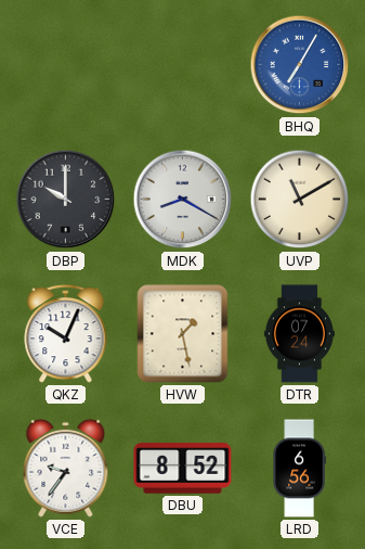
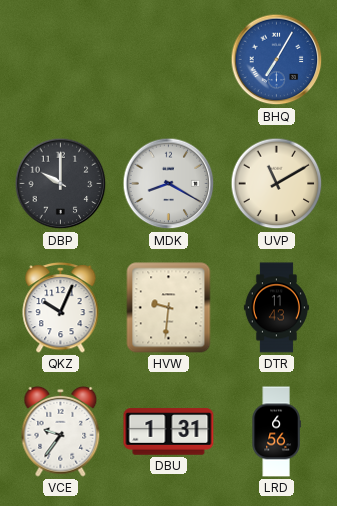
HVW: 1:28 -> 9:31 (169, 308)
DTR: 07:24 -> 11:43 (276, 308)
DBU: 8:52 -> 1:31 (169, 432)
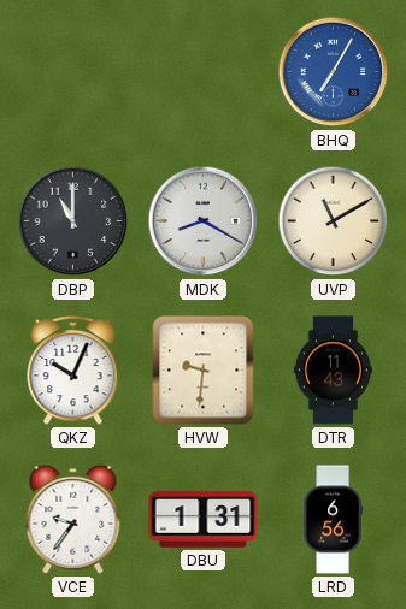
DBP: 10:00 -> 11:00 (73, 221)
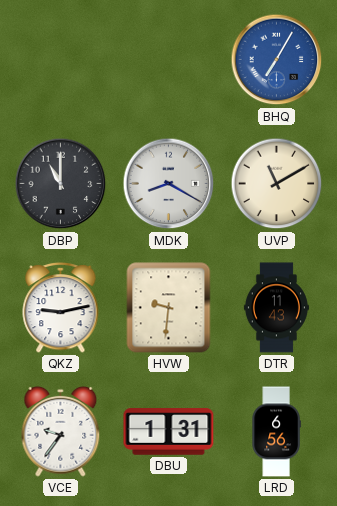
QKZ: 10:04 -> 9:13 (61, 307)
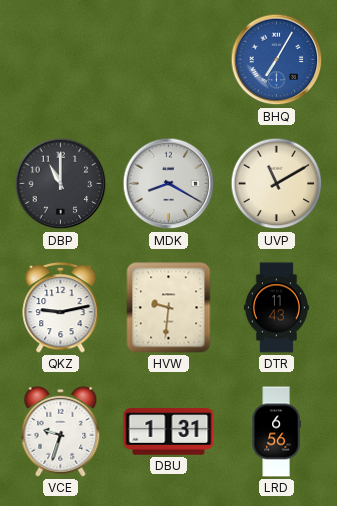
VCE: 9:36 -> 9:33 (61, 431)
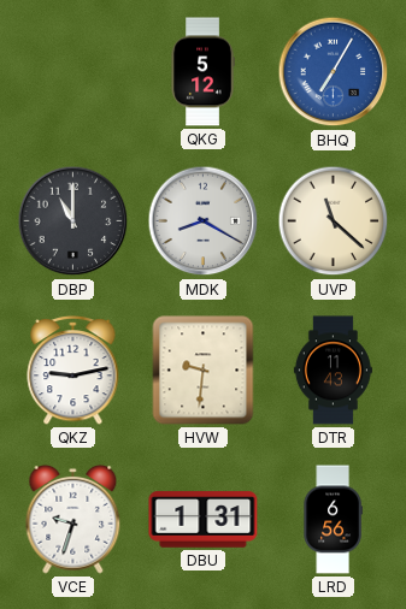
QKG: none -> 5:12 (202, 72)
UVP: 11:10 -> 11:22 (334, 221)
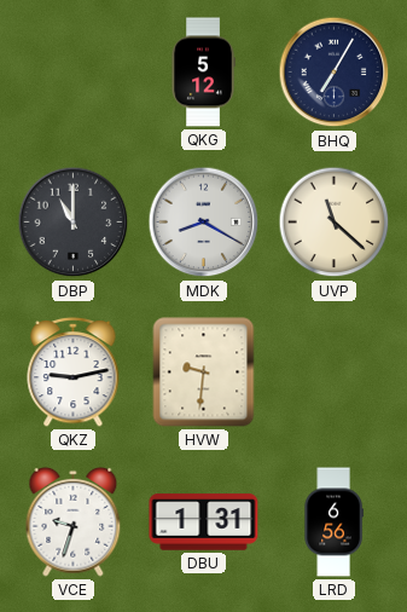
BHQ dial: blue -> navy (335, 73)
DTR: 11:43 -> none (333, 371)
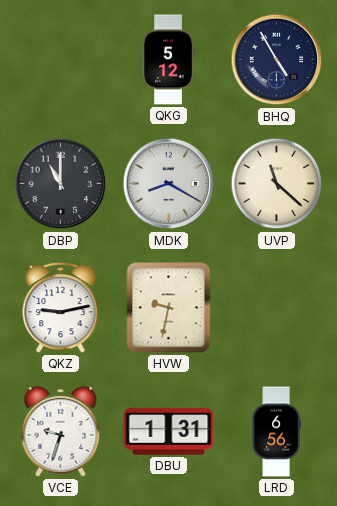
BHQ: 7:05 -> 4:55 (277, 60)
HVW: 9:31 -> 9:32 (169, 308)
